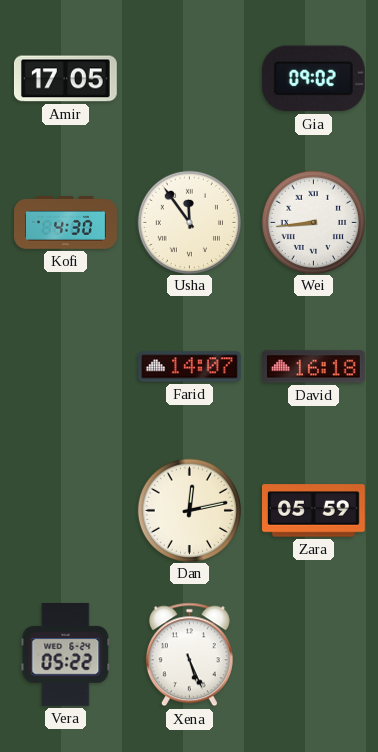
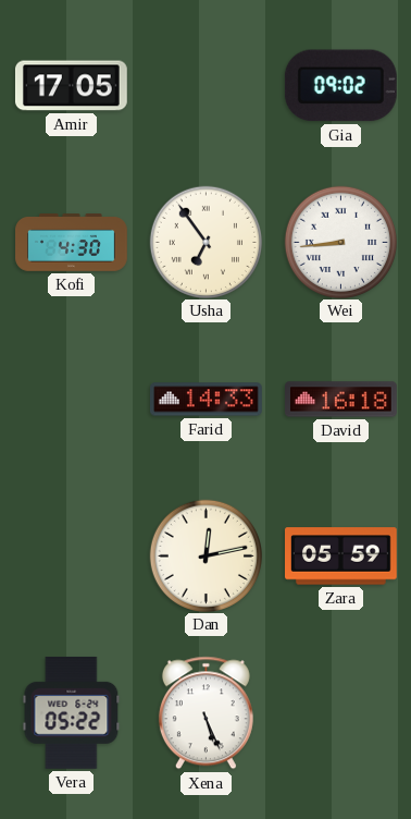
Usha: 11:54 -> 6:54 (205, 242)
Farid: 14:07 -> 14:33 (207, 400)
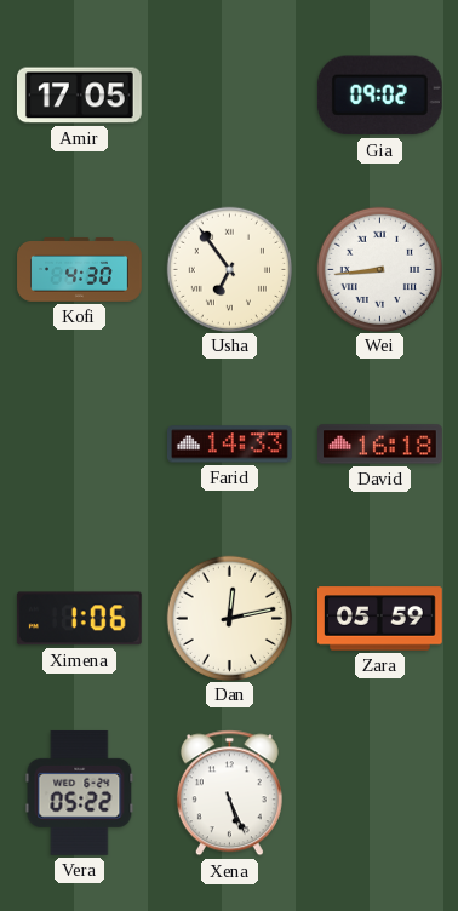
Ximena: none -> 1:06 (79, 619)
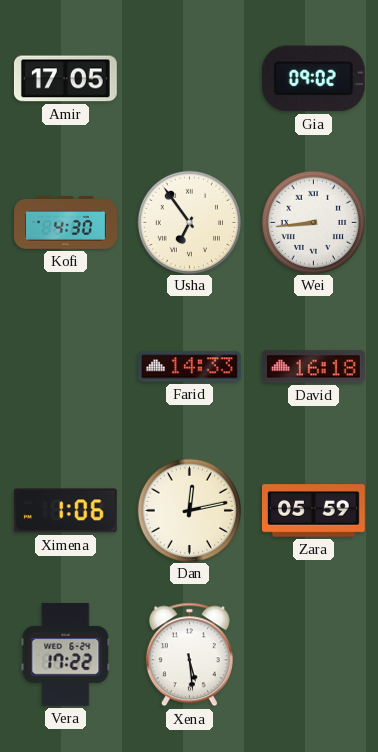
Vera: 05:22 -> 17:22 (66, 654)
Xena: 5:26 -> 5:29 (189, 655)
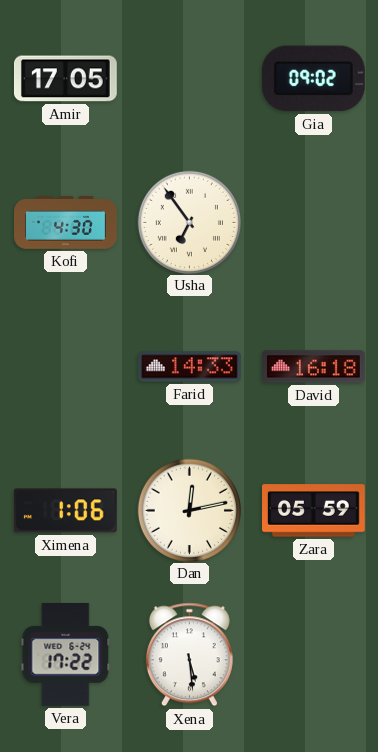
Wei: 8:44 -> none (313, 222)
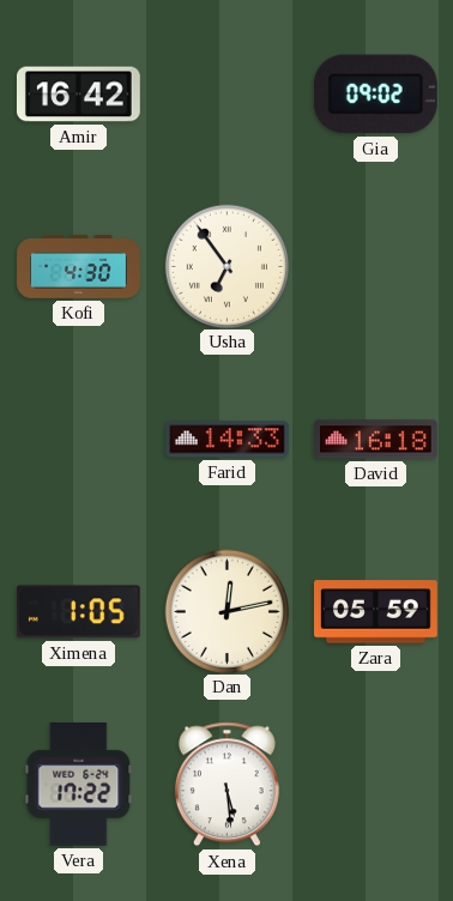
Amir: 17:05 -> 16:42 (78, 95)
Ximena: 1:06 -> 1:05 (78, 612)
